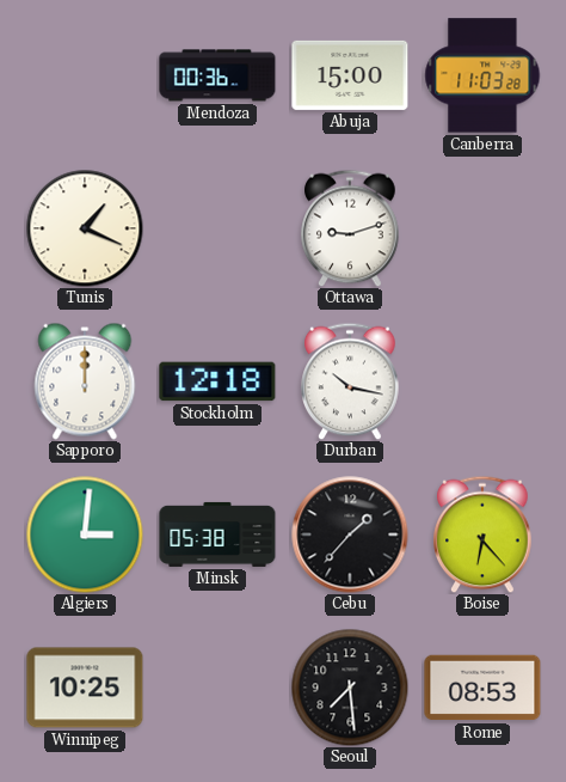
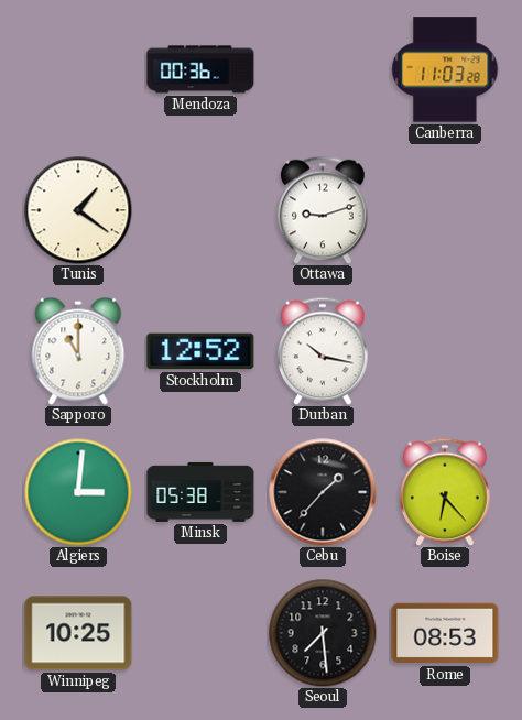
Abuja: 15:00 -> none (350, 75)
Tunis: 1:19 -> 1:21 (78, 210)
Sapporo: 12:00 -> 11:00 (78, 351)
Stockholm: 12:18 -> 12:52 (200, 351)
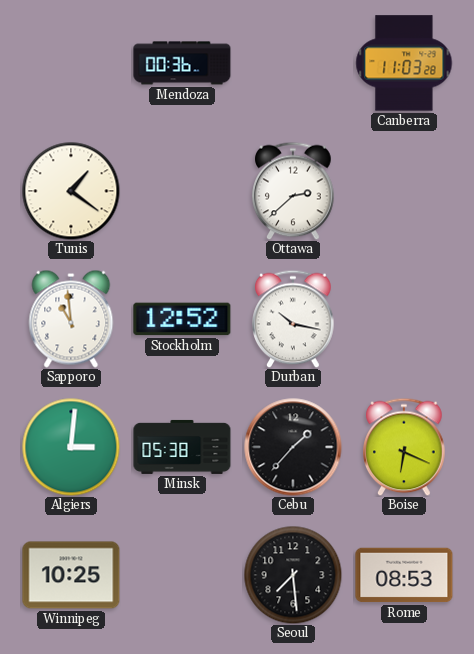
Ottawa: 9:12 -> 2:38 (293, 191)
Sapporo: 11:00 -> 10:59 (71, 319)
Boise: 6:23 -> 6:19 (404, 447)
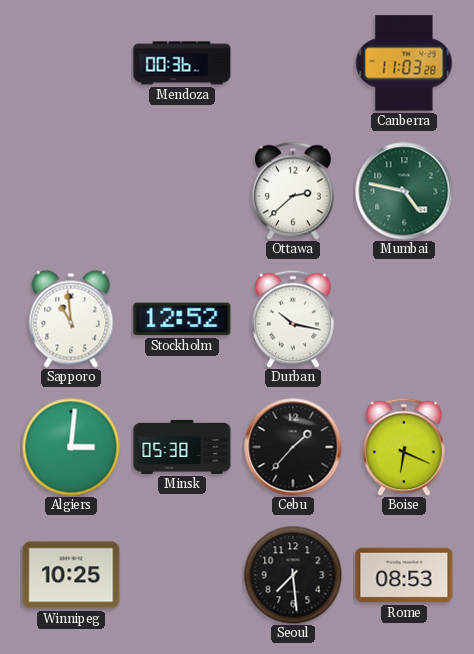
Tunis: 1:21 -> none (71, 191)
Mumbai: none -> 4:47 (404, 191)
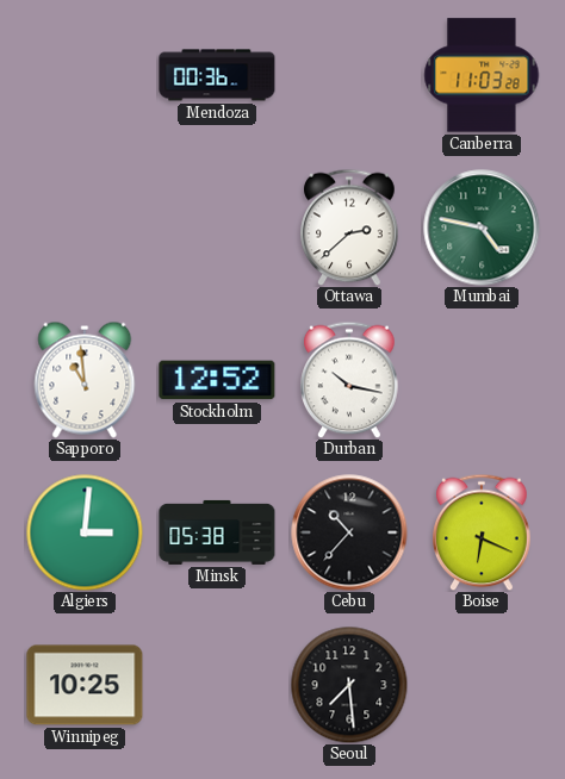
Cebu: 1:37 -> 10:37 (349, 532)
Rome: 08:53 -> none (404, 575)
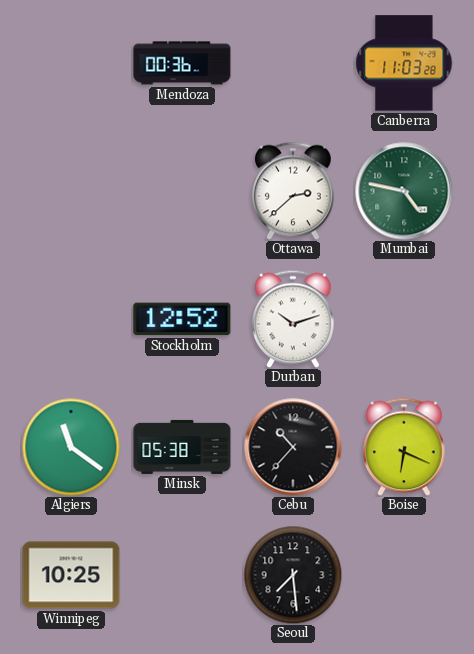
Sapporo: 10:59 -> none (85, 380)
Durban: 10:17 -> 10:12 (293, 319)
Algiers: 3:01 -> 11:21 (71, 447)
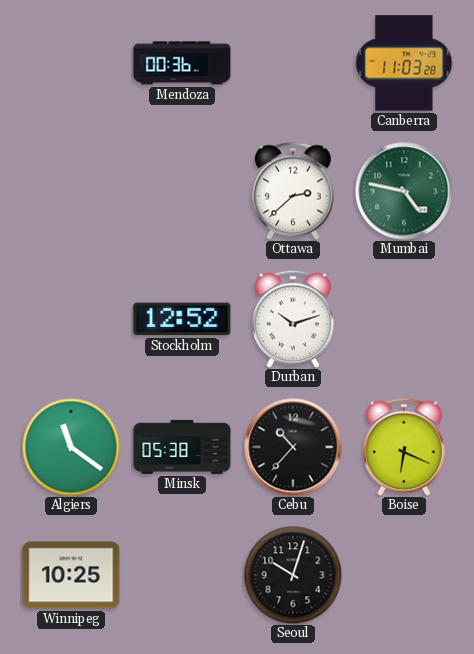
Seoul: 7:29 -> 10:03 (293, 575)
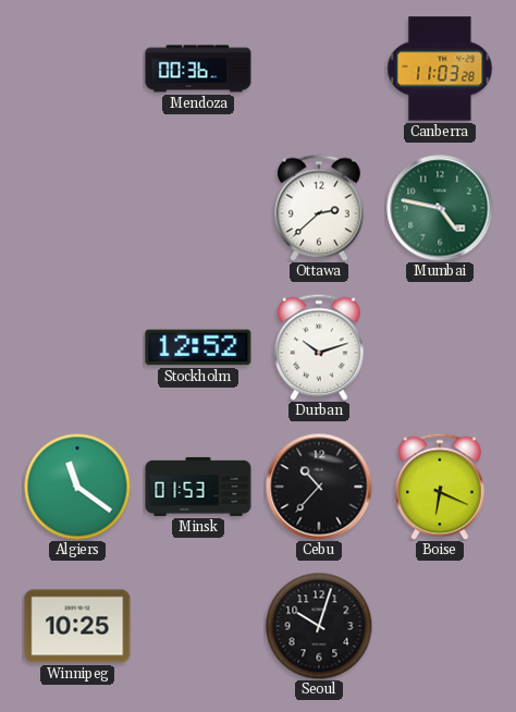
Minsk: 05:38 -> 01:53 (198, 487)
